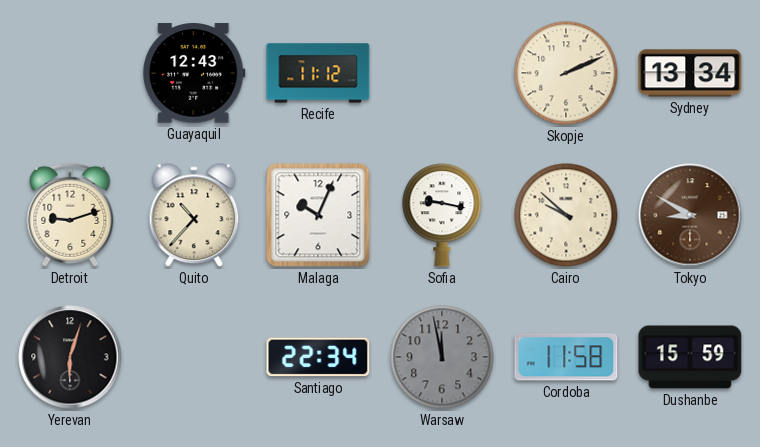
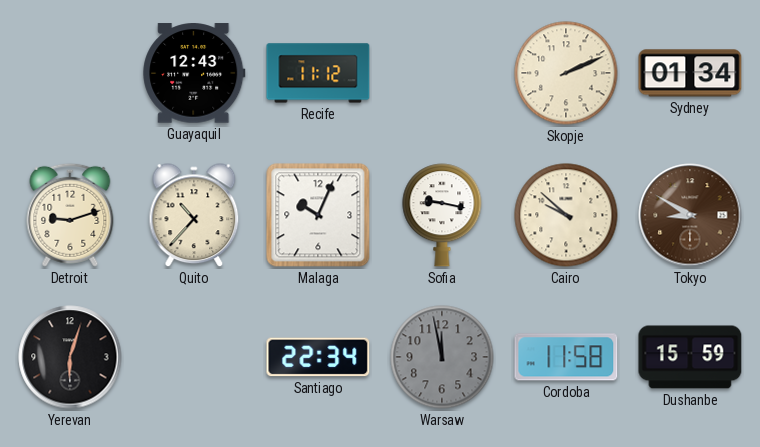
Sydney: 13:34 -> 01:34 (690, 73)
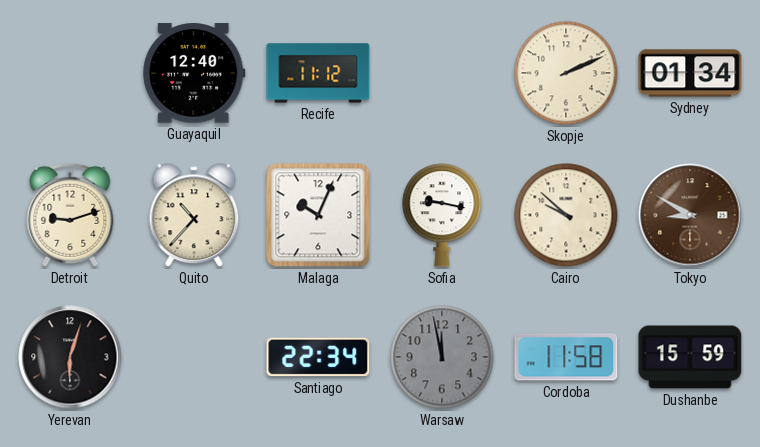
Guayaquil: 12:43 -> 12:40 (194, 73)
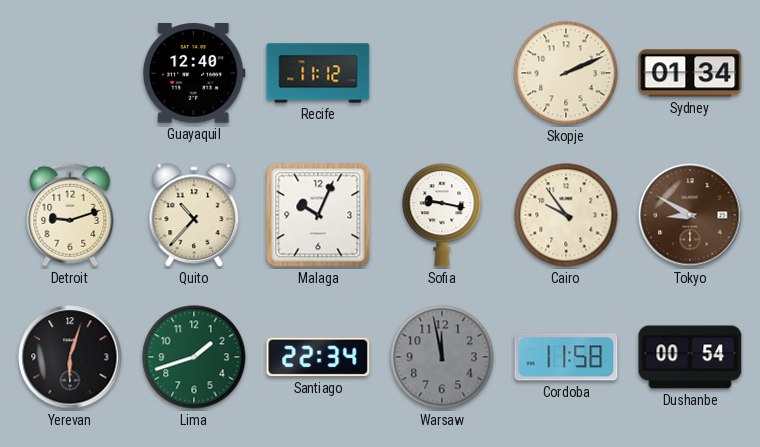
Cairo: 9:52 -> 9:54 (566, 215)
Lima: none -> 1:42 (194, 357)
Dushanbe: 15:59 -> 00:54 (690, 357)
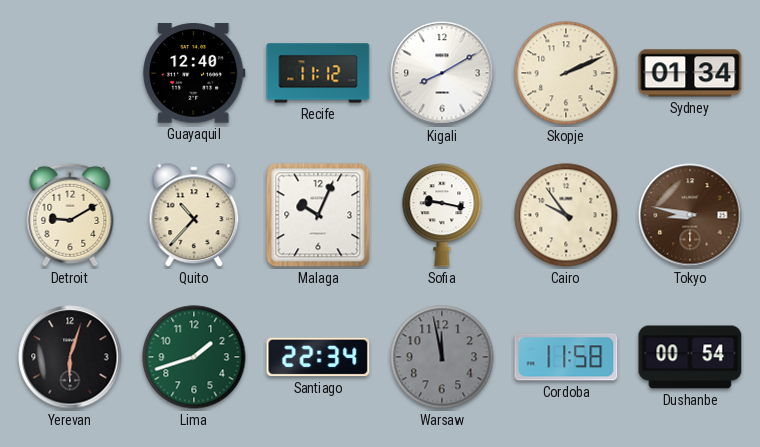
Kigali: none -> 8:10 (442, 73)
Detroit: 9:12 -> 9:10 (70, 215)
Tokyo: 8:50 -> 8:47 (690, 215)
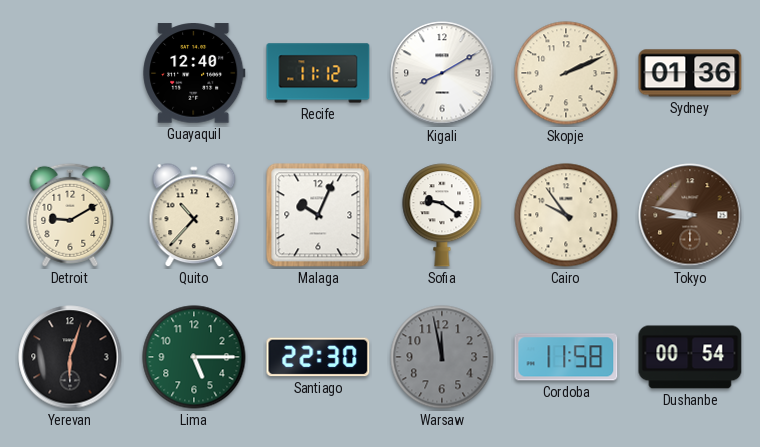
Sydney: 01:34 -> 01:36 (690, 73)
Sofia: 9:17 -> 9:21 (442, 215)
Lima: 1:42 -> 5:15 (194, 357)
Santiago: 22:34 -> 22:30 (318, 357)
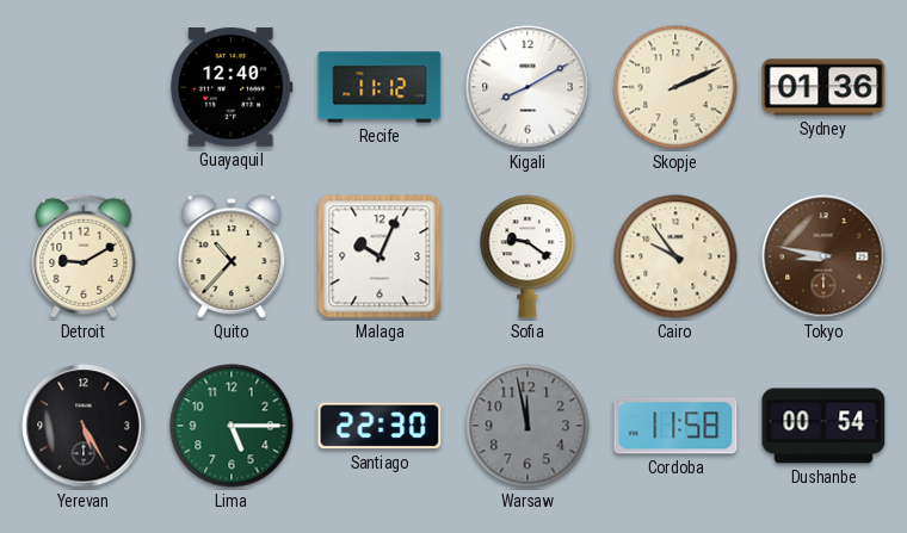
Yerevan: 6:03 -> 5:25 (84, 426)
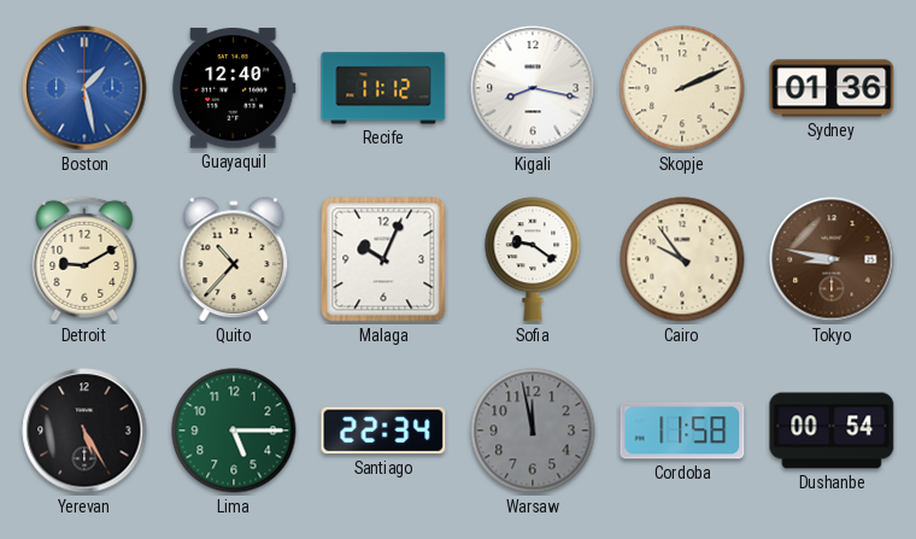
Boston: none -> 1:28 (84, 88)
Kigali: 8:10 -> 8:17 (533, 88)
Santiago: 22:30 -> 22:34 (383, 430)
